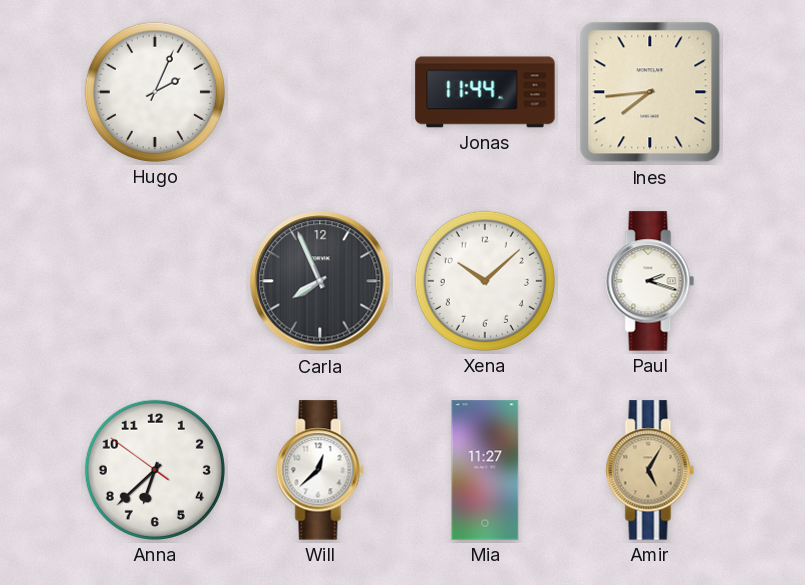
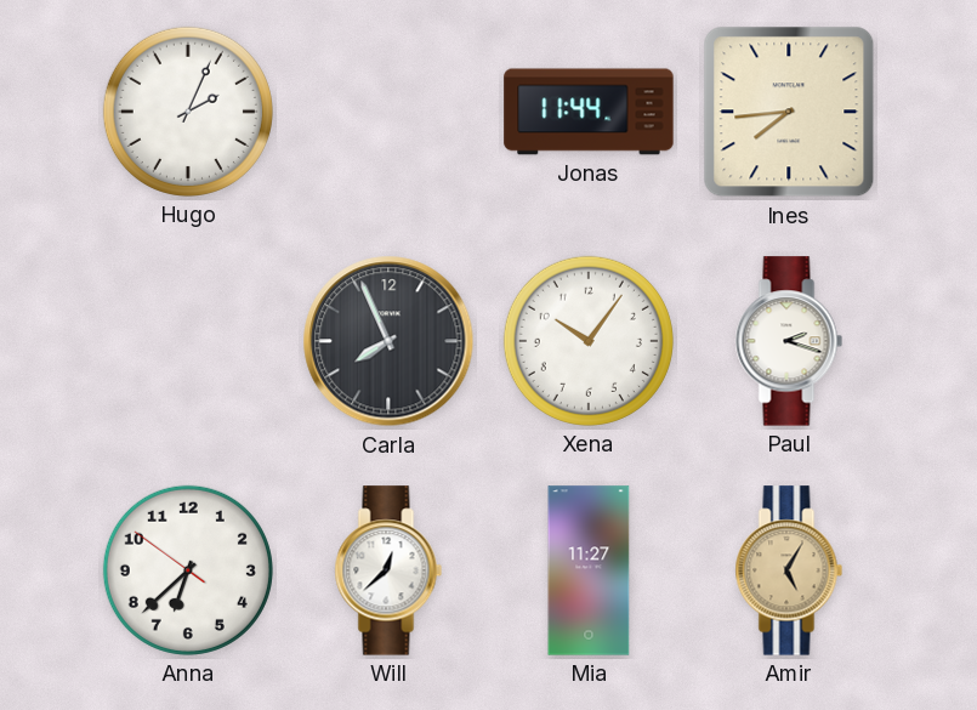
Xena: 10:08 -> 10:06 (589, 341)
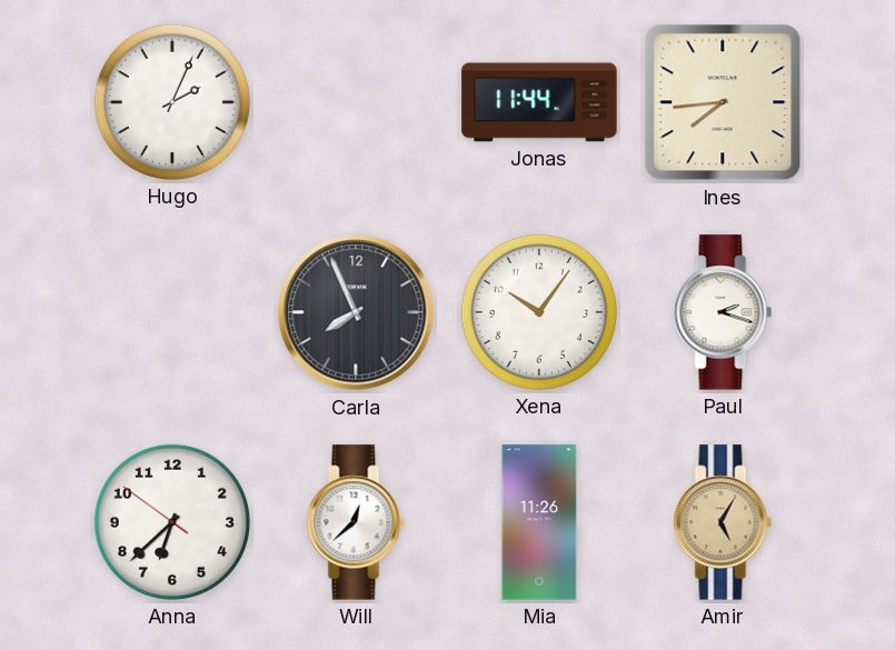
Mia: 11:27 -> 11:26 (539, 522)
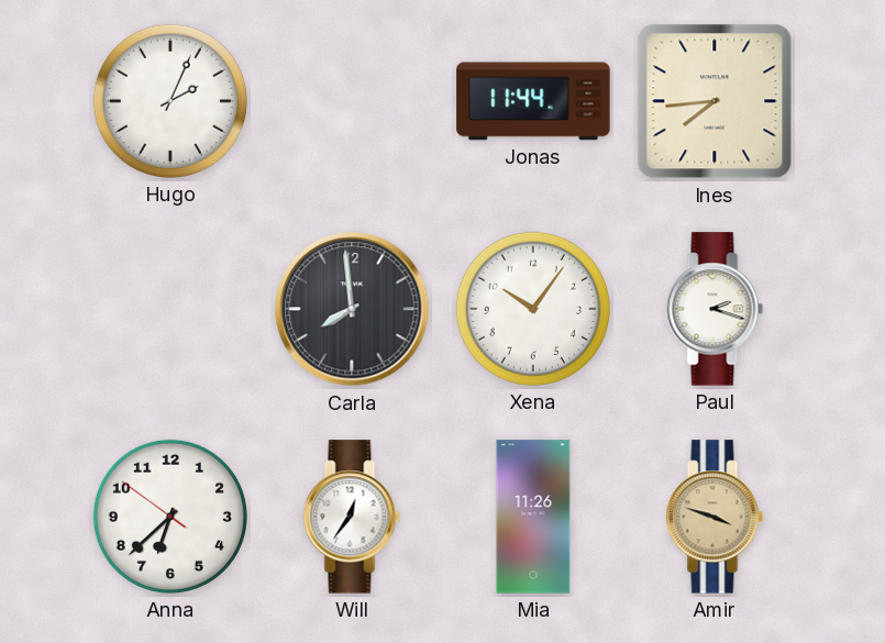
Carla: 7:56 -> 7:59 (352, 309)
Will: 12:38 -> 12:36 (352, 517)
Amir: 5:05 -> 3:48 (715, 517)
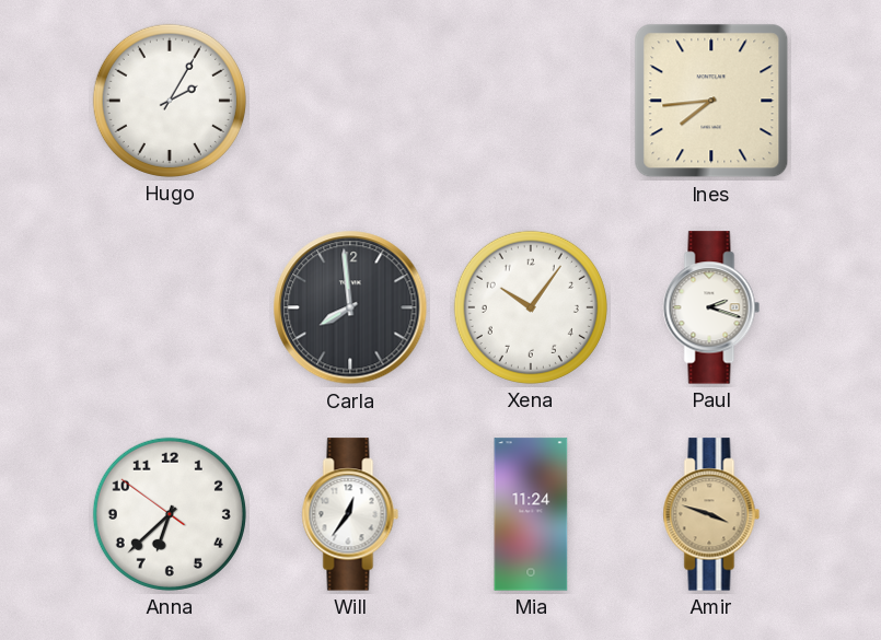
Hugo: 2:04 -> 2:05 (170, 101)
Jonas: 11:44 -> none (533, 101)
Mia: 11:26 -> 11:24 (531, 514)
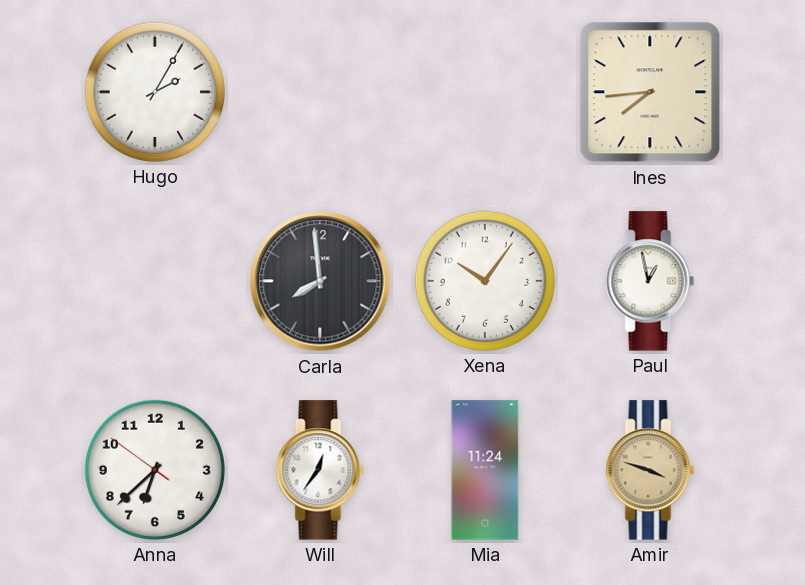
Paul: 2:18 -> 12:58 (650, 281)
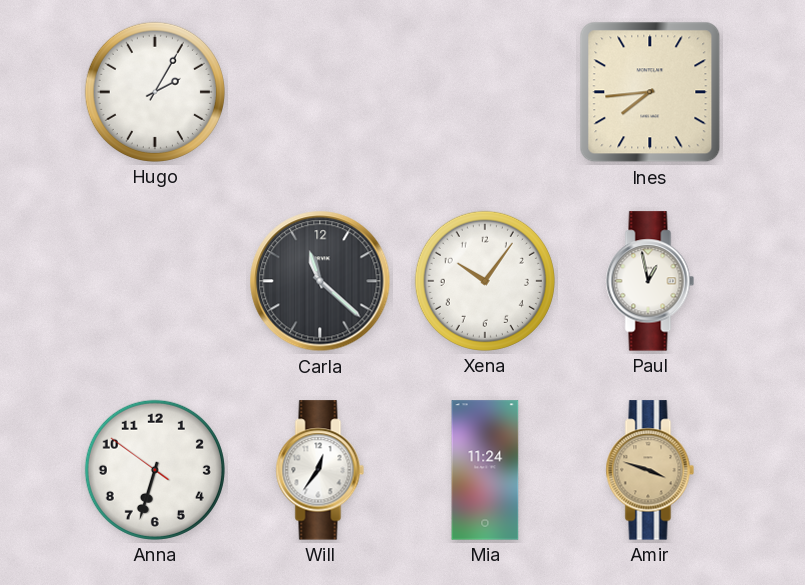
Carla: 7:59 -> 11:22 (320, 281)
Anna: 6:37 -> 6:32 (155, 470)
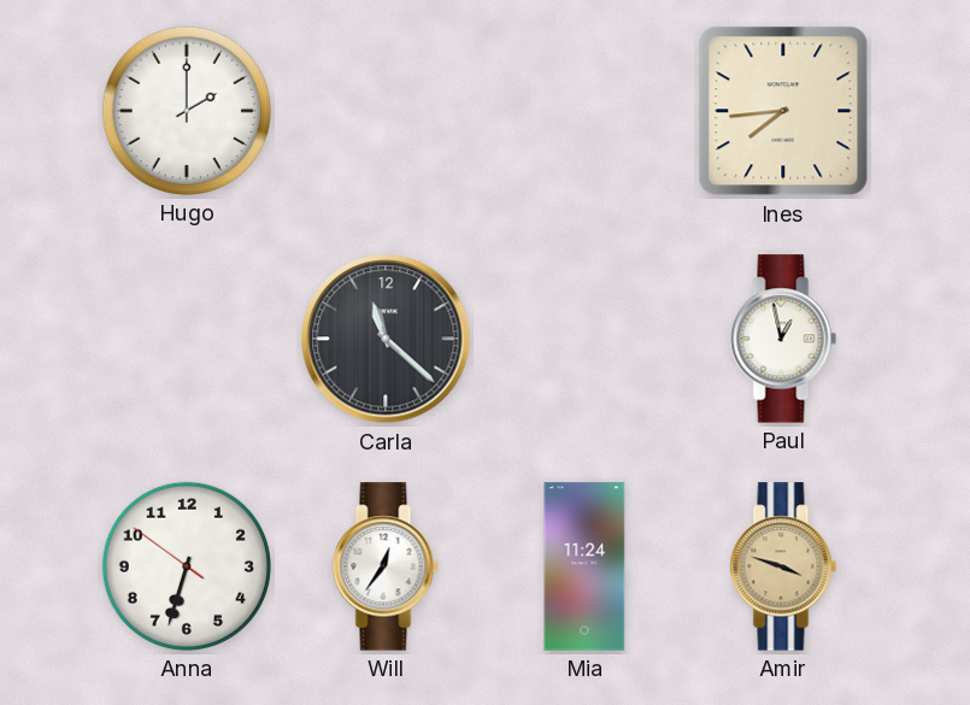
Hugo: 2:05 -> 2:00 (187, 111)
Xena: 10:06 -> none (485, 281)
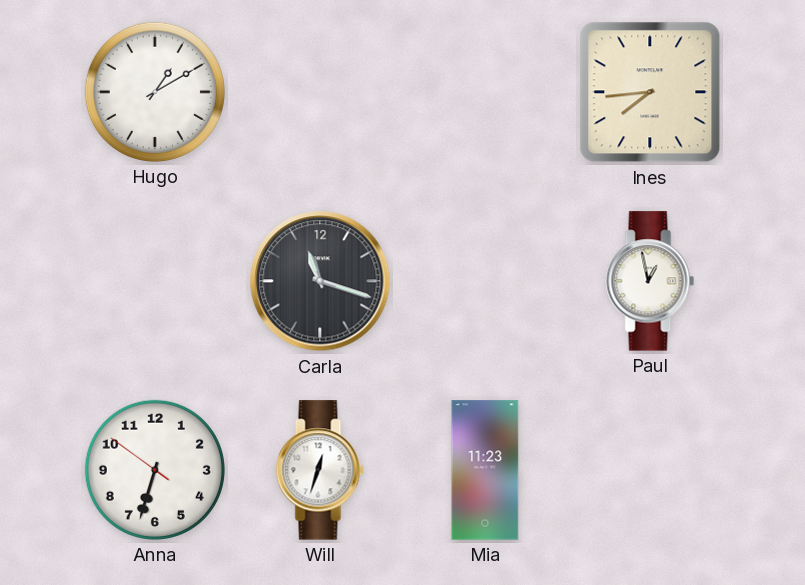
Hugo: 2:00 -> 1:10 (155, 92)
Carla: 11:22 -> 11:18 (320, 281)
Will: 12:36 -> 12:33 (320, 470)
Mia: 11:24 -> 11:23 (485, 470)
Amir: 3:48 -> none (783, 566)
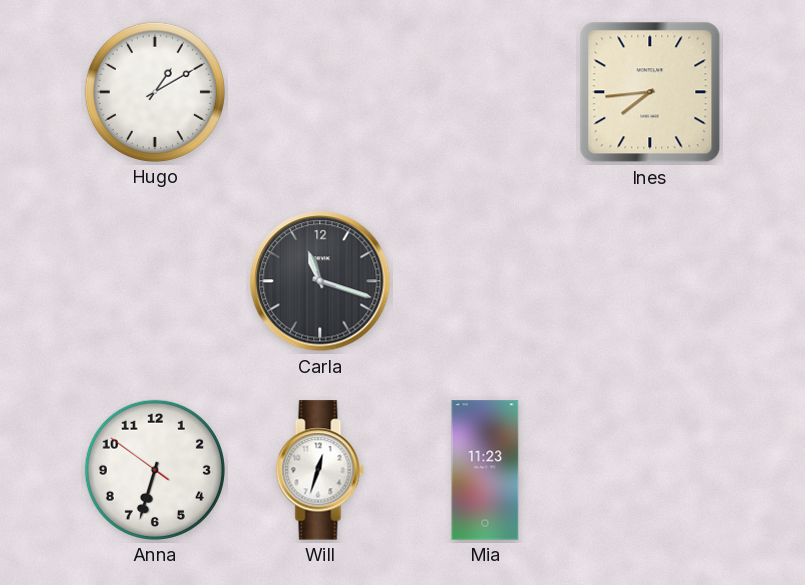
Paul: 12:58 -> none (650, 281)
